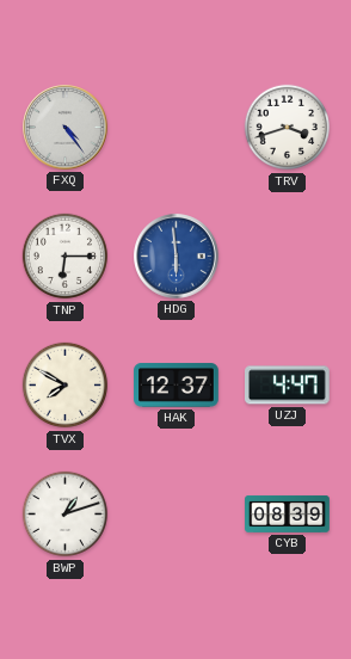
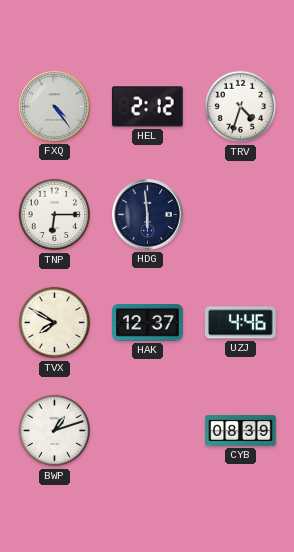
HEL: none -> 2:12 (147, 107)
TRV: 3:42 -> 4:33 (241, 107)
HDG dial: blue -> navy (148, 215)
UZJ: 4:47 -> 4:46 (241, 323)
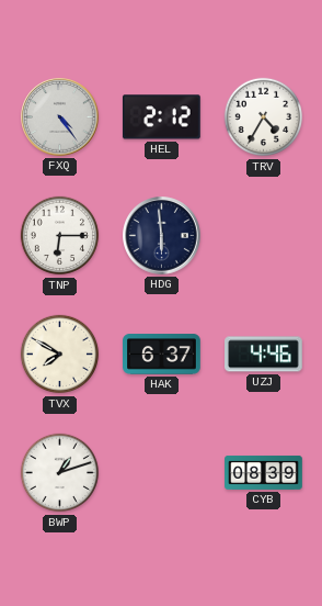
TRV: 4:33 -> 4:35 (264, 117)
HAK: 12:37 -> 6:37 (162, 355)
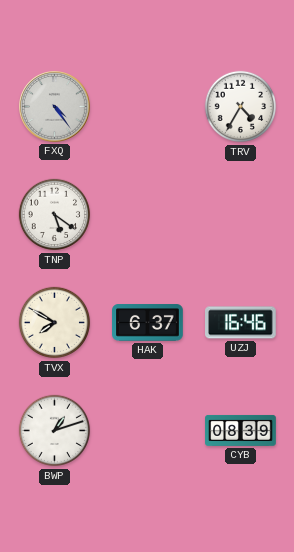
HEL: 2:12 -> none (161, 117)
TNP: 6:15 -> 5:21 (55, 215)
HDG: 5:59 -> none (162, 236)
UZJ: 4:46 -> 16:46 (241, 323)
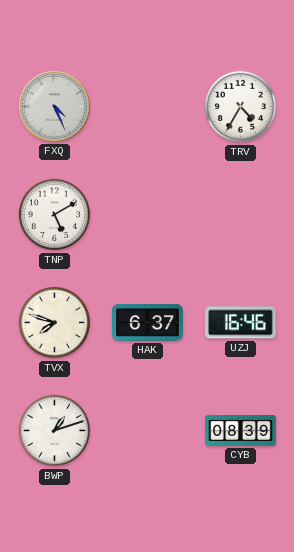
FXQ: 4:24 -> 4:26 (55, 107)
TNP: 5:21 -> 5:10 (55, 215)
TVX: 7:50 -> 7:48 (55, 323)
